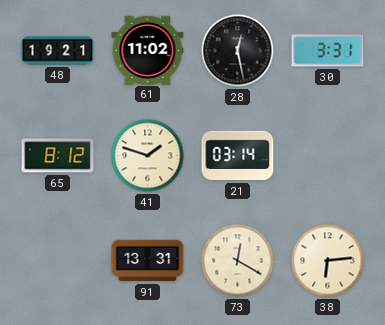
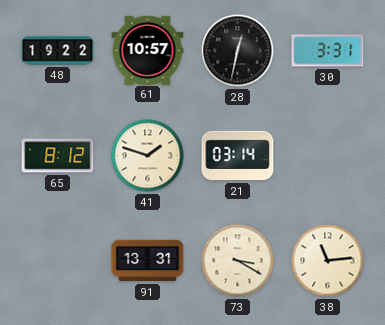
48: 19:21 -> 19:22 (58, 51)
61: 11:02 -> 10:57 (148, 50)
28: 12:28 -> 12:32 (238, 51)
73: 12:20 -> 3:20 (238, 261)
38: 6:14 -> 11:14 (328, 261)
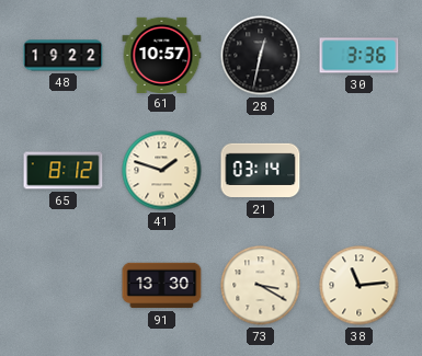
30: 3:31 -> 3:36 (360, 56)
91: 13:31 -> 13:30 (162, 286)
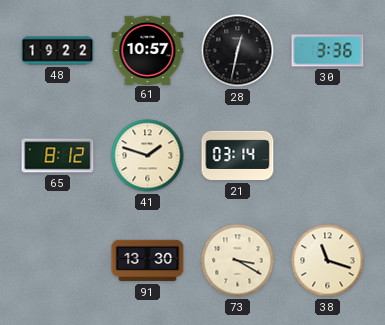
38: 11:14 -> 11:18 (328, 261)
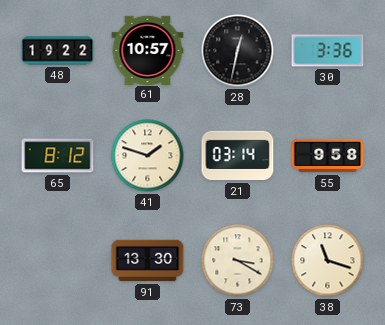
55: none -> 9:58 (328, 156)
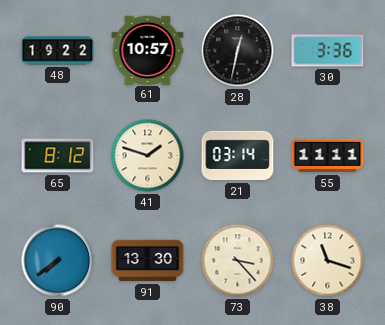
55: 9:58 -> 11:11 (328, 156)
90: none -> 7:39 (58, 261)
73: 3:20 -> 3:23 (238, 261)
